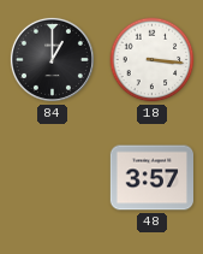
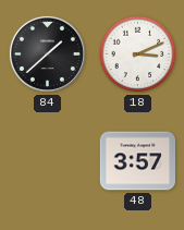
84: 1:00 -> 1:38 (47, 53)
18: 3:16 -> 3:11 (138, 55)
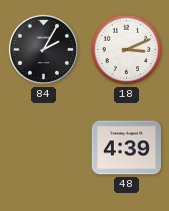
84: 1:38 -> 2:05 (43, 49)
48: 3:57 -> 4:39 (126, 148)
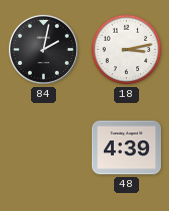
84: 2:05 -> 2:02 (43, 49)
18: 3:11 -> 3:13 (127, 50)
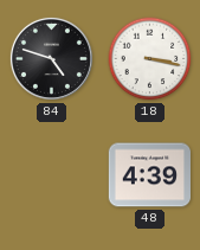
84: 2:02 -> 4:48 (51, 58)
18: 3:13 -> 3:17 (150, 59)
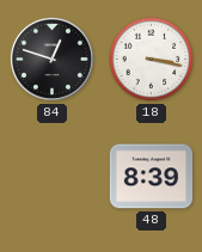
84: 4:48 -> 12:48 (51, 59)
48: 4:39 -> 8:39 (151, 177)
